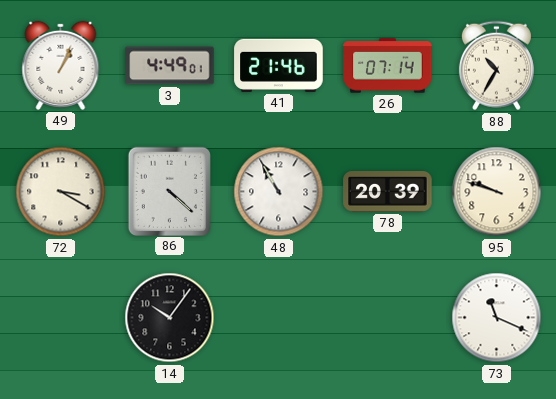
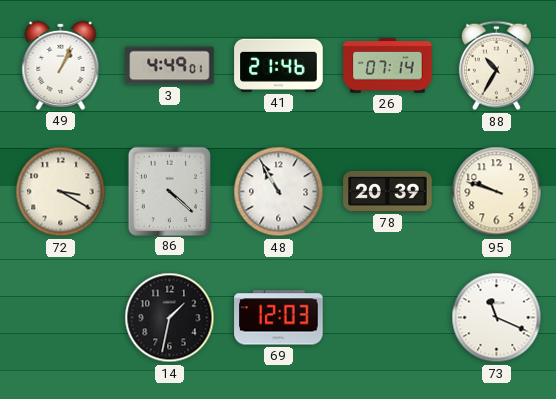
14: 10:06 -> 1:32 (170, 318)
69: none -> 12:03 (279, 318)
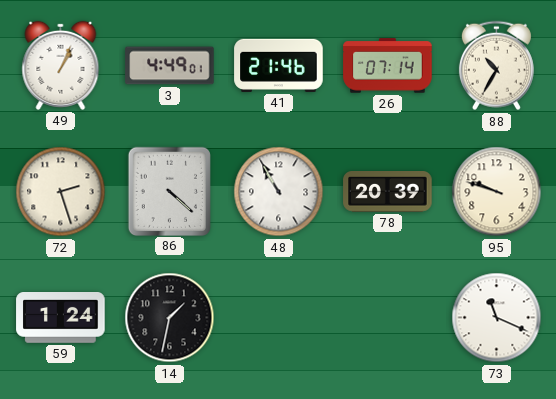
72: 3:20 -> 2:27 (61, 192)
59: none -> 1:24 (61, 318)
69: 12:03 -> none (279, 318)
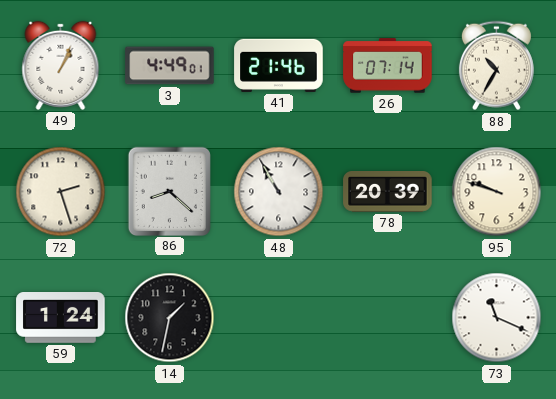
86: 4:22 -> 8:22 (169, 191)
